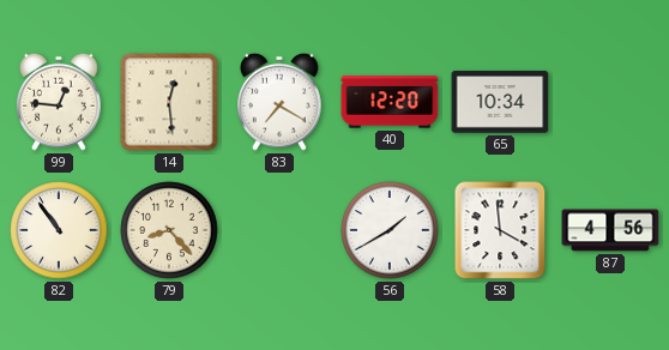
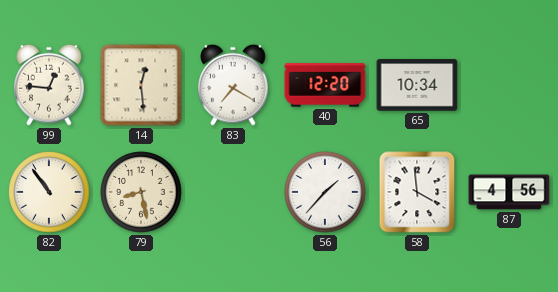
79: 8:23 -> 8:28 (141, 192)
56: 1:40 -> 1:37 (325, 192)
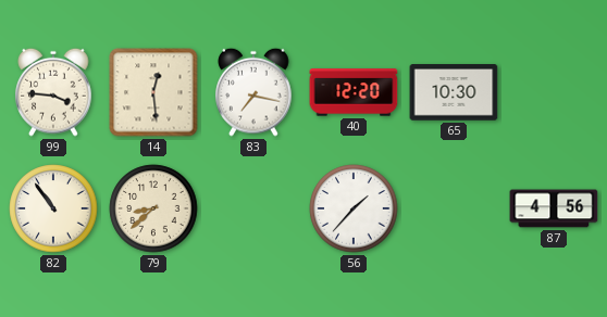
99: 12:46 -> 3:46 (53, 92)
83: 7:20 -> 7:17 (253, 92)
65: 10:34 -> 10:30 (454, 92)
79: 8:28 -> 8:38 (153, 208)
58: 3:59 -> none (417, 192)
